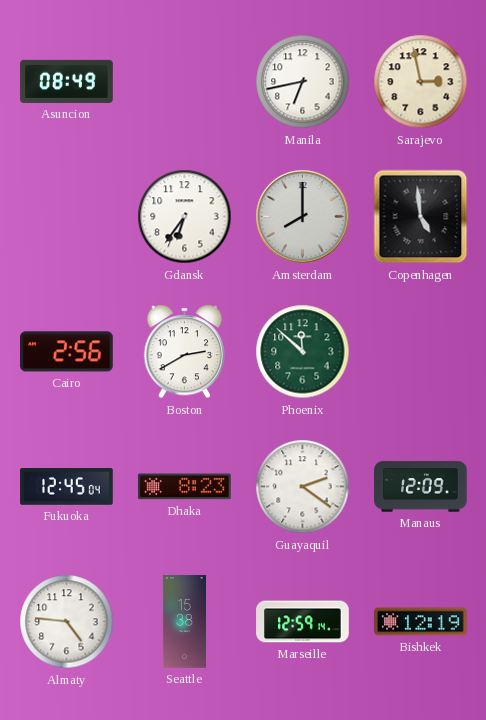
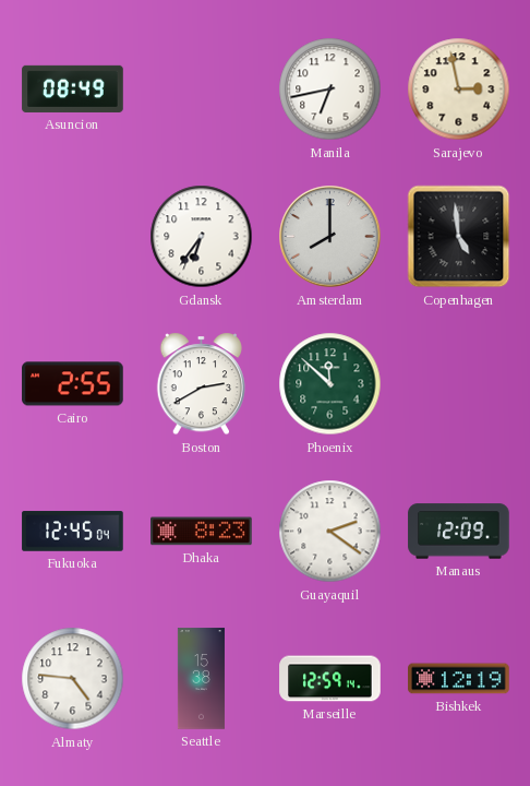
Cairo: 2:56 -> 2:55 (73, 384)
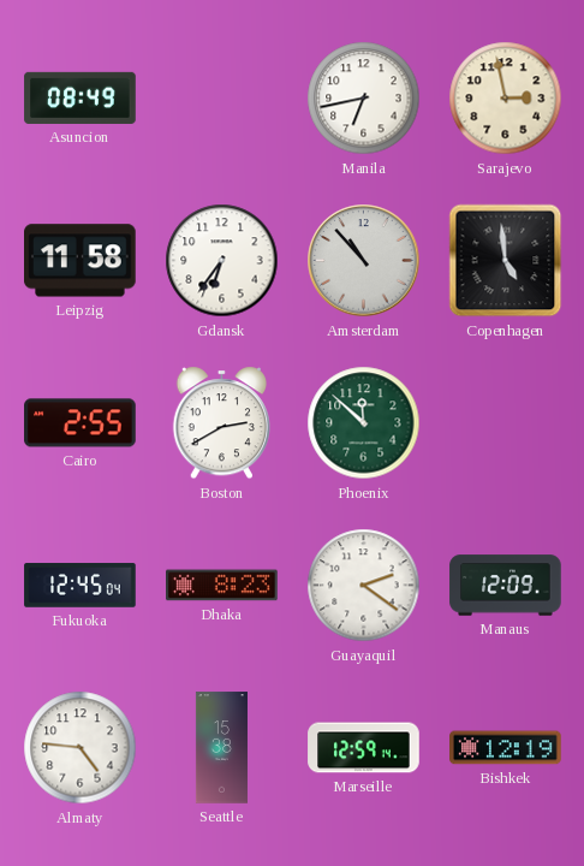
Leipzig: none -> 11:58 (81, 261)
Amsterdam: 8:00 -> 10:53 (364, 261)
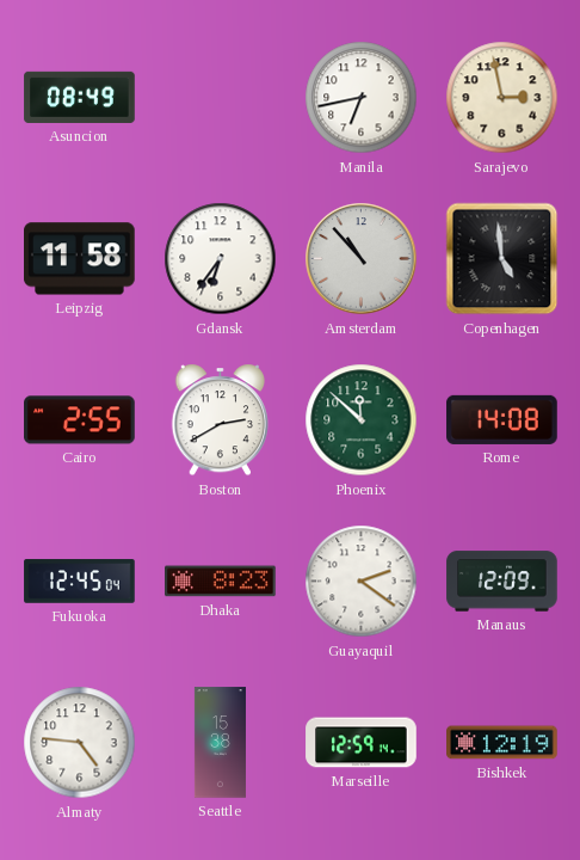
Rome: none -> 14:08 (502, 419)
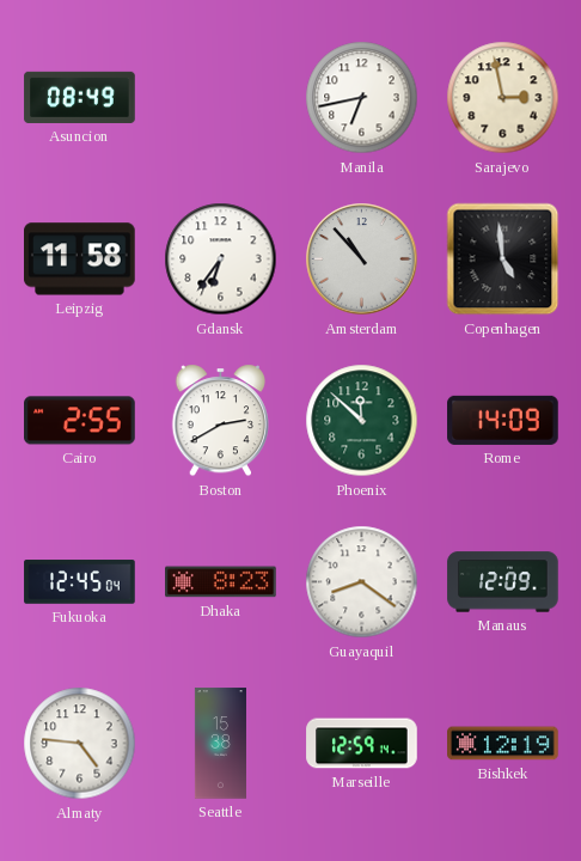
Rome: 14:08 -> 14:09 (503, 420)
Guayaquil: 2:21 -> 8:21 (362, 582)
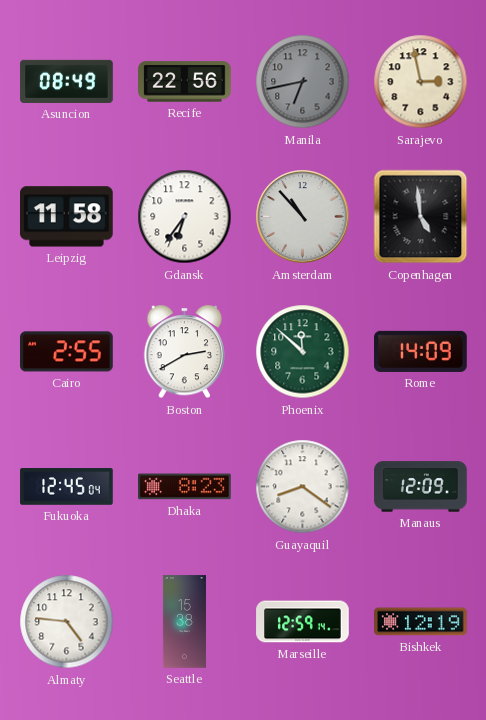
Recife: none -> 22:56 (185, 82)
Manila dial: white -> grey (303, 82)
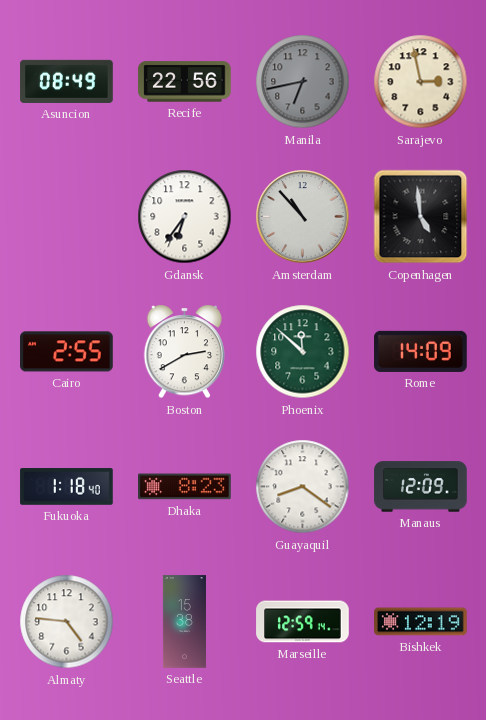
Leipzig: 11:58 -> none (67, 217)
Fukuoka: 12:45 -> 1:18 (67, 487)
